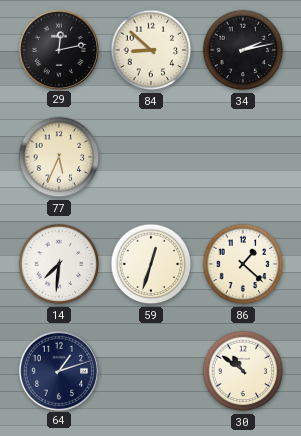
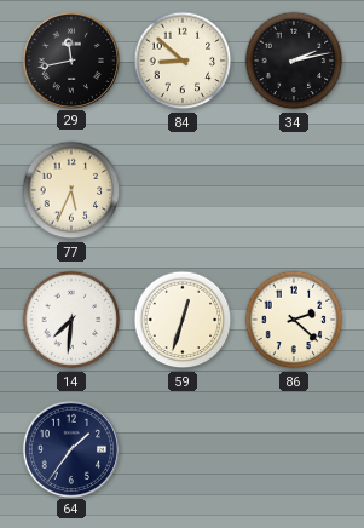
29: 12:13 -> 11:43 (70, 59)
86: 1:22 -> 2:22 (294, 320)
64: 1:12 -> 1:36 (70, 448)
30: 10:51 -> none (243, 371)
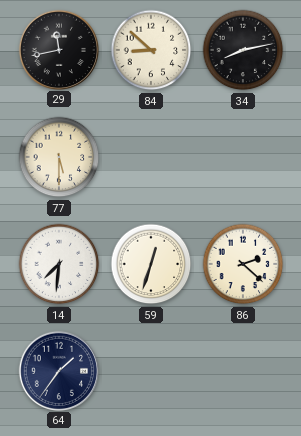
34: 2:13 -> 8:13 (243, 50)
77: 5:34 -> 5:30 (59, 157)
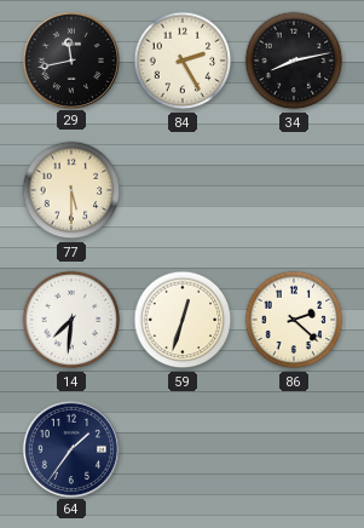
84: 8:52 -> 2:25 (183, 61)
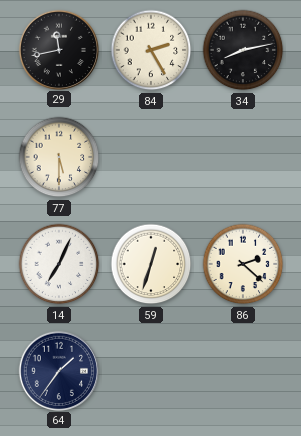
14: 7:31 -> 7:04 (59, 264)
